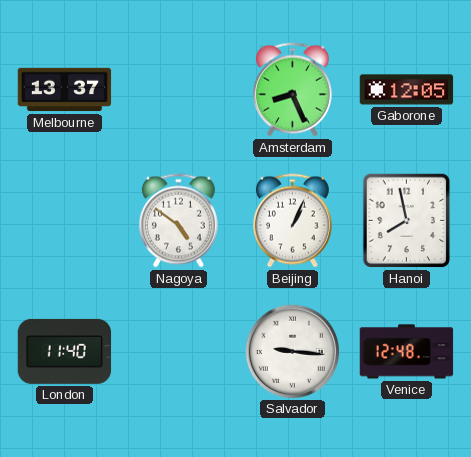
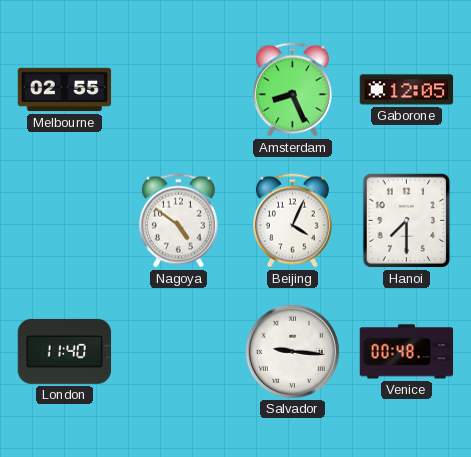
Melbourne: 13:37 -> 02:55 (65, 90)
Beijing: 1:04 -> 4:04 (292, 221)
Hanoi: 7:58 -> 7:30 (407, 221)
Venice: 12:48 -> 00:48 (407, 352)
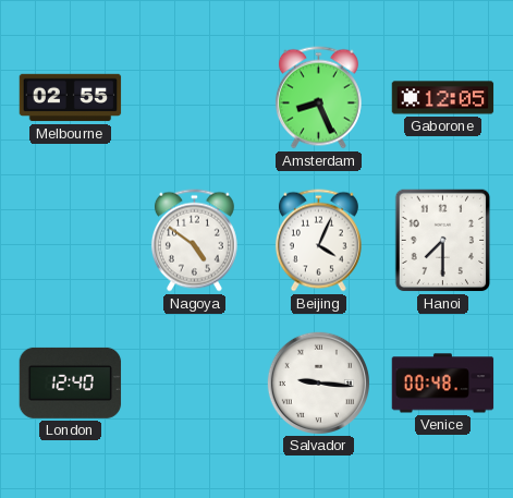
London: 11:40 -> 12:40 (71, 382)
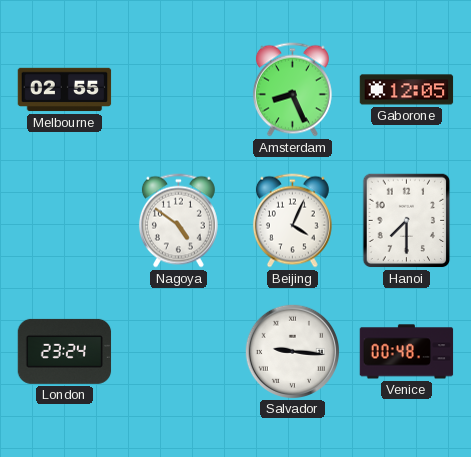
London: 12:40 -> 23:24 (65, 351)
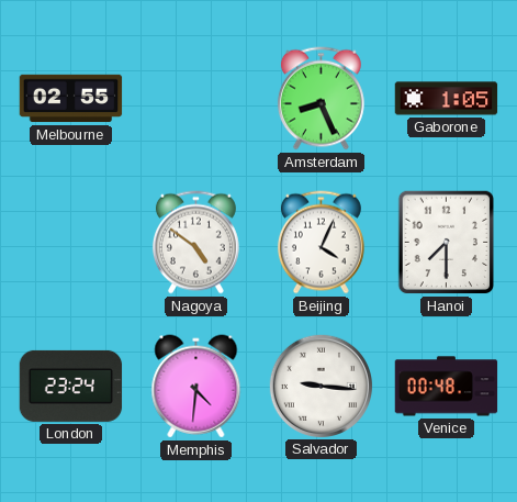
Gaborone: 12:05 -> 1:05 (447, 99)
Memphis: none -> 4:31 (196, 387)
